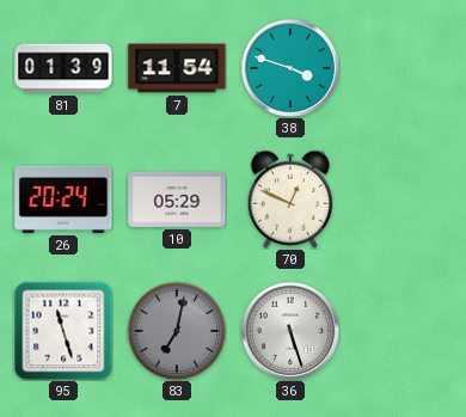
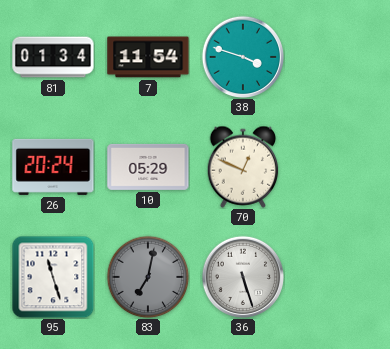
81: 01:39 -> 01:34 (53, 57)
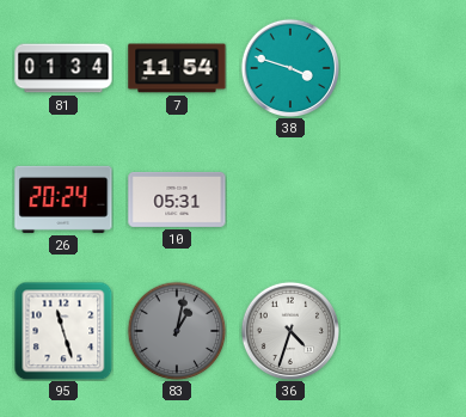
10: 05:29 -> 05:31 (177, 200)
70: 12:49 -> none (243, 167)
83: 7:02 -> 1:02 (177, 331)
36: 5:27 -> 4:33 (289, 330)
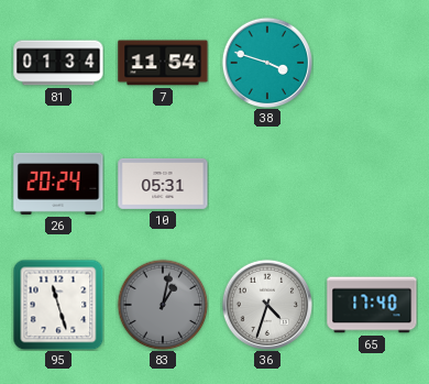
65: none -> 17:40 (372, 305)
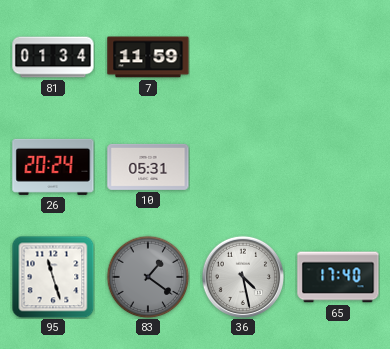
7: 11:54 -> 11:59 (148, 57)
38: 3:48 -> none (266, 62)
83: 1:02 -> 1:21 (148, 277)
36: 4:33 -> 4:28 (242, 276)
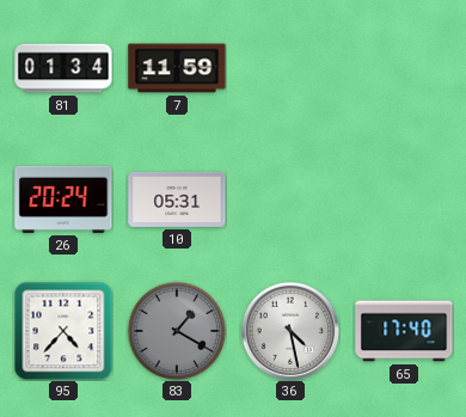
95: 11:27 -> 4:37 (63, 331)
83: 1:21 -> 1:20 (177, 331)
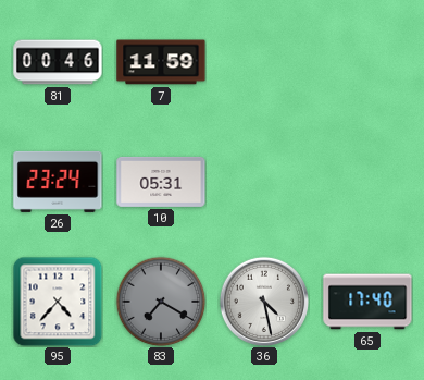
81: 01:34 -> 00:46 (58, 62)
26: 20:24 -> 23:24 (58, 182)
83: 1:20 -> 7:20 (161, 302)
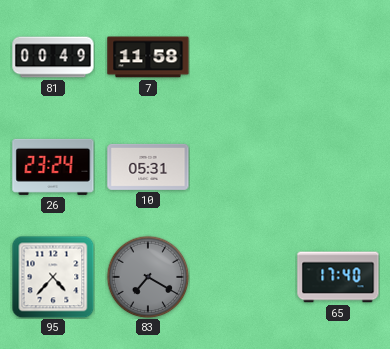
81: 00:46 -> 00:49 (53, 57)
7: 11:59 -> 11:58 (148, 57)
36: 4:28 -> none (263, 301)
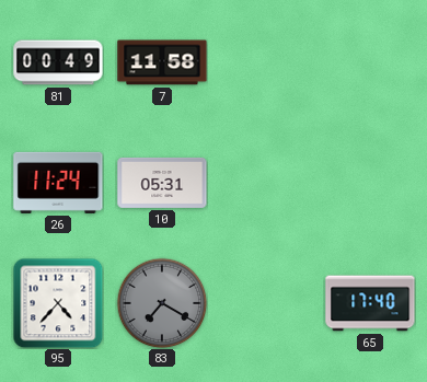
26: 23:24 -> 11:24 (58, 183)
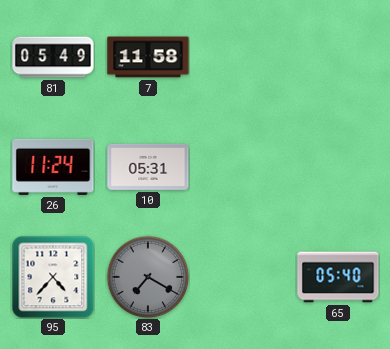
81: 00:49 -> 05:49 (53, 57)
65: 17:40 -> 05:40 (338, 277)
